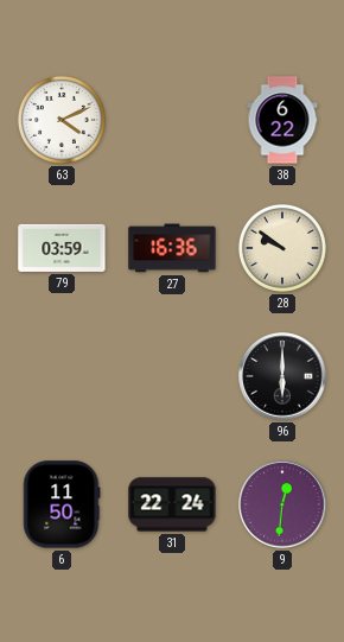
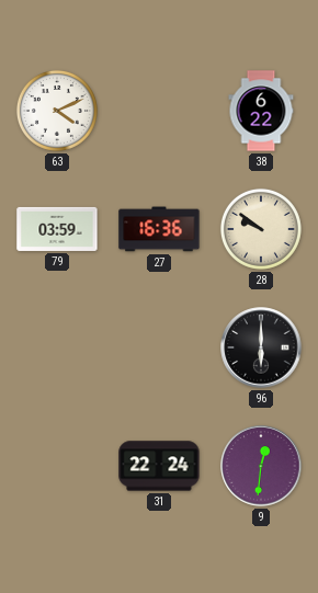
6: 11:50 -> none (62, 504)
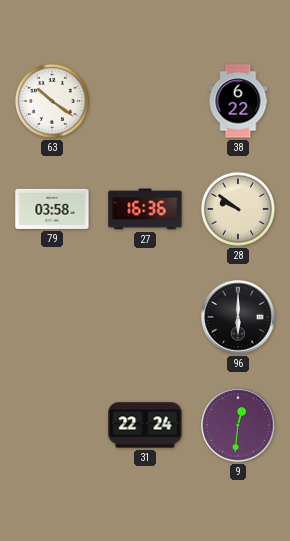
63: 4:11 -> 10:21 (52, 101)
79: 03:59 -> 03:58 (52, 209)
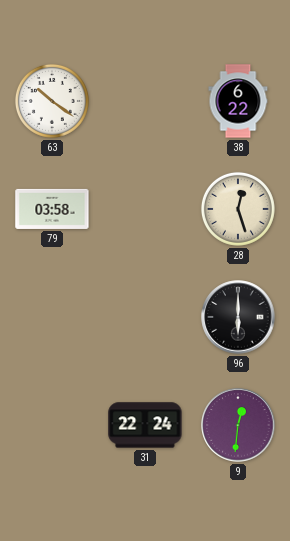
27: 16:36 -> none (145, 209)
28: 9:51 -> 12:27 (238, 209)
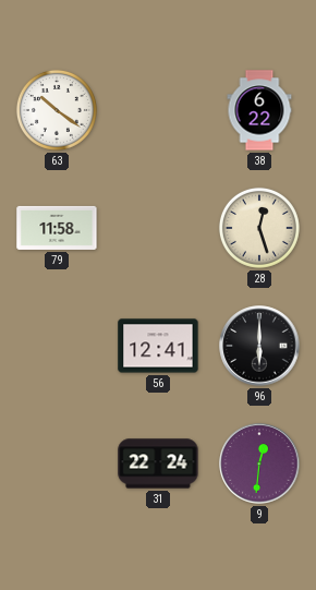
79: 03:58 -> 11:58 (57, 228)
56: none -> 12:41 (158, 346)
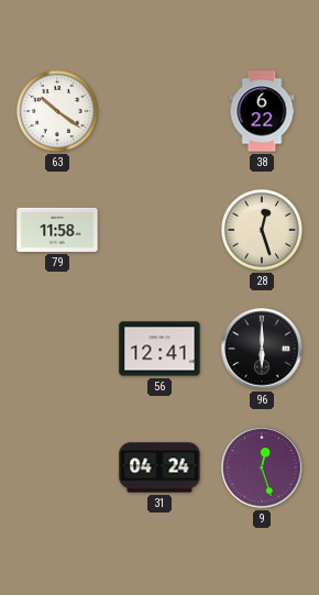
31: 22:24 -> 04:24 (159, 467)
9: 12:31 -> 12:27 (262, 467)
